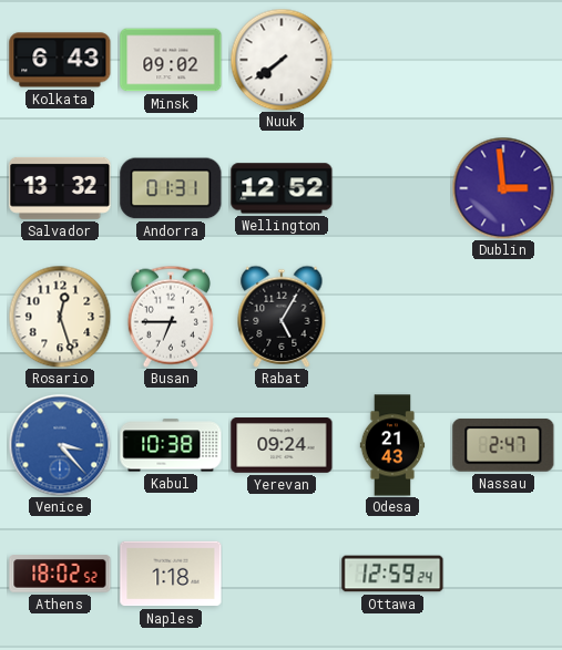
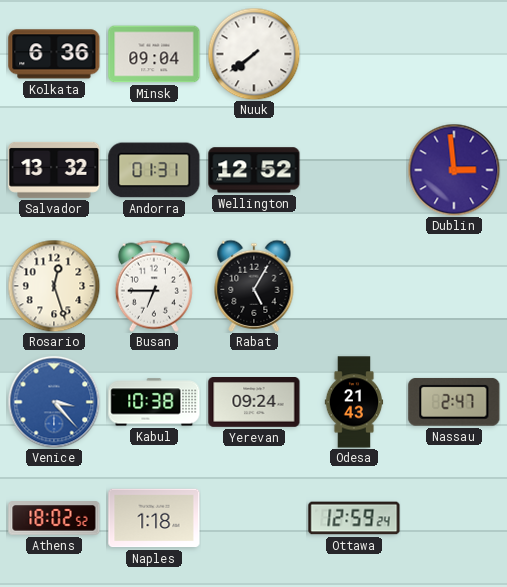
Kolkata: 6:43 -> 6:36 (54, 54)
Minsk: 09:02 -> 09:04 (154, 54)
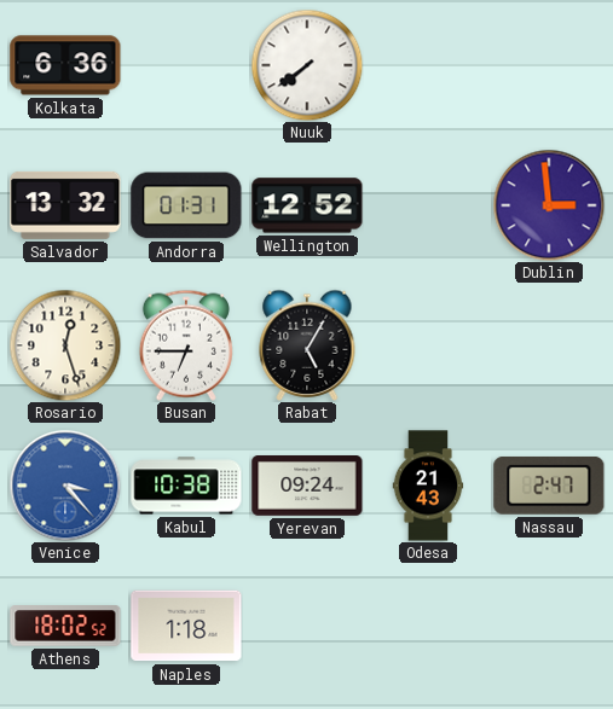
Minsk: 09:04 -> none (154, 54)
Ottawa: 12:59 -> none (354, 518)
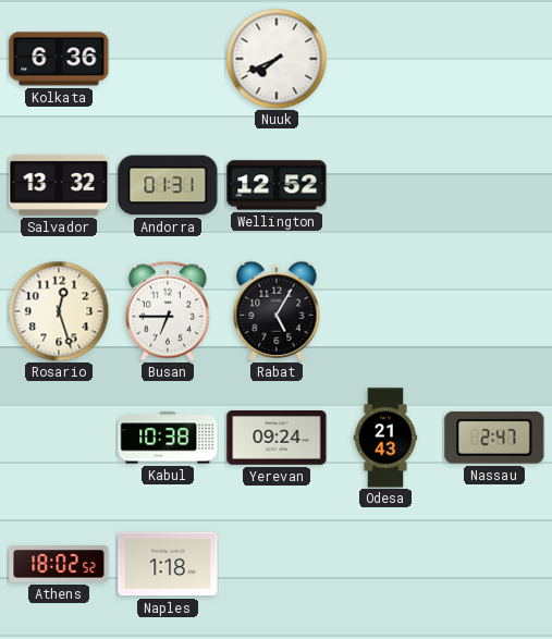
Nuuk: 7:39 -> 7:41 (277, 59)
Dublin: 2:59 -> none (549, 205)
Venice: 3:23 -> none (65, 486)
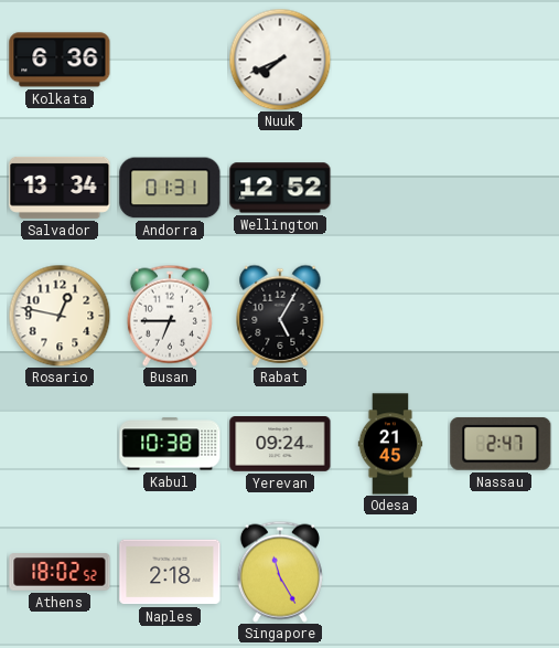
Salvador: 13:32 -> 13:34 (60, 188)
Rosario: 12:27 -> 12:47 (60, 316)
Odesa: 21:43 -> 21:45 (390, 444)
Naples: 1:18 -> 2:18 (170, 572)
Singapore: none -> 11:25 (280, 572)
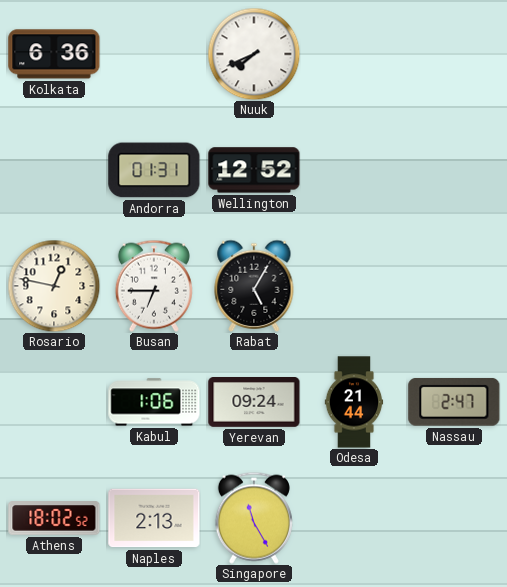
Salvador: 13:34 -> none (60, 188)
Kabul: 10:38 -> 1:06 (154, 402)
Odesa: 21:45 -> 21:44 (354, 402)
Naples: 2:18 -> 2:13 (154, 518)
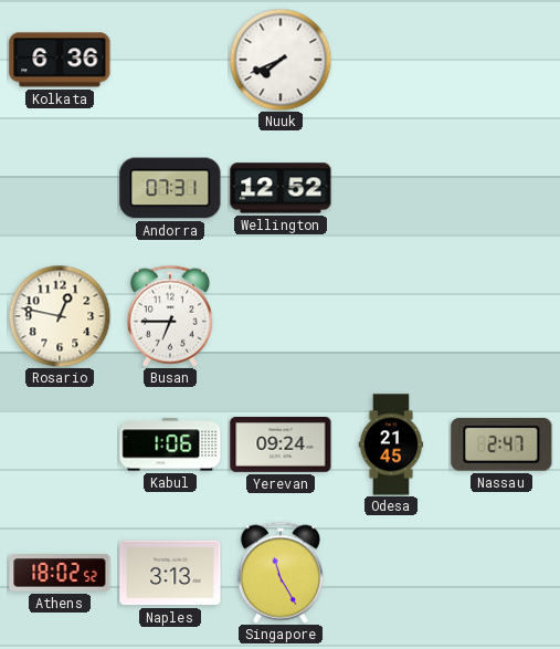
Andorra: 01:31 -> 07:31 (170, 188)
Rabat: 5:05 -> none (254, 286)
Odesa: 21:44 -> 21:45 (391, 444)
Naples: 2:13 -> 3:13 (170, 573)
